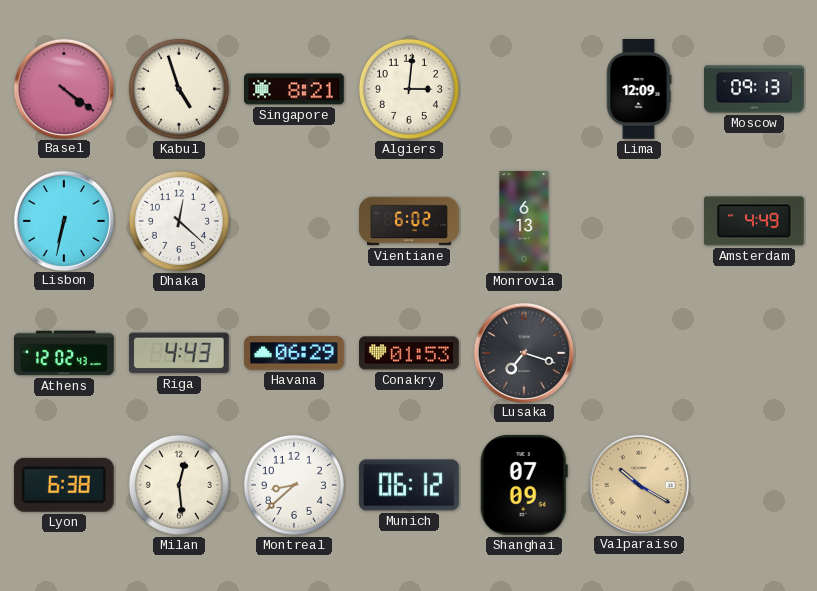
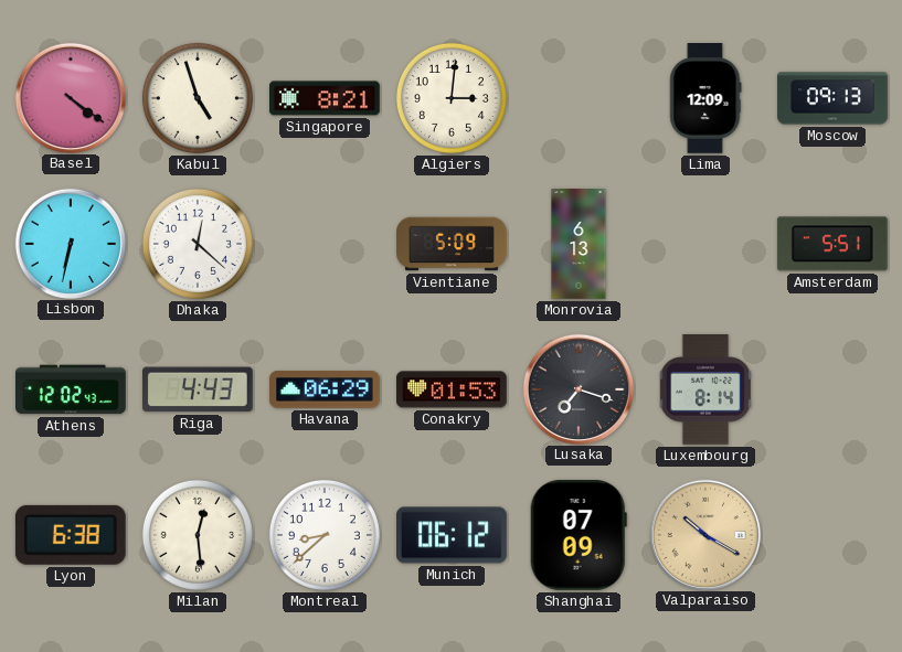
Vientiane: 6:02 -> 5:09 (452, 244)
Amsterdam: 4:49 -> 5:51 (832, 244)
Luxembourg: none -> 8:14 (705, 389)
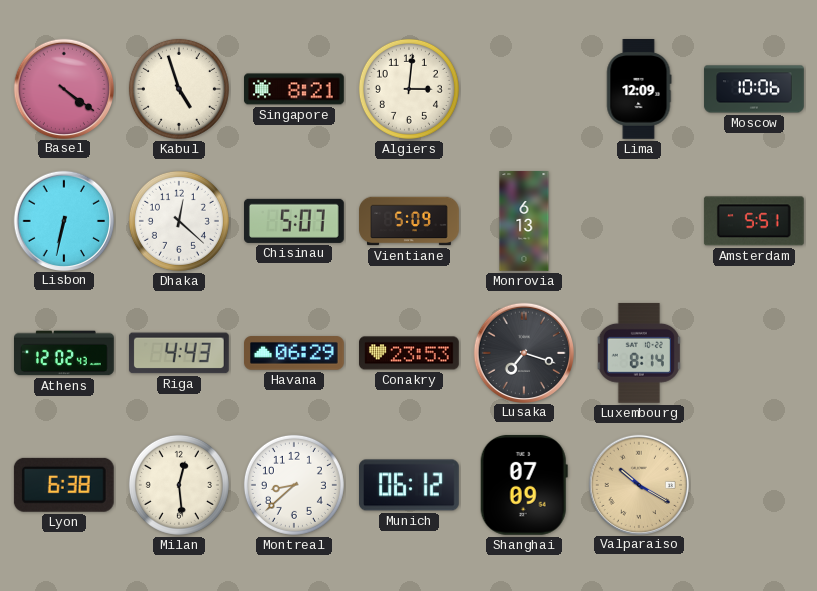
Moscow: 09:13 -> 10:06 (754, 89)
Chisinau: none -> 5:07 (295, 221)
Conakry: 01:53 -> 23:53 (410, 353)
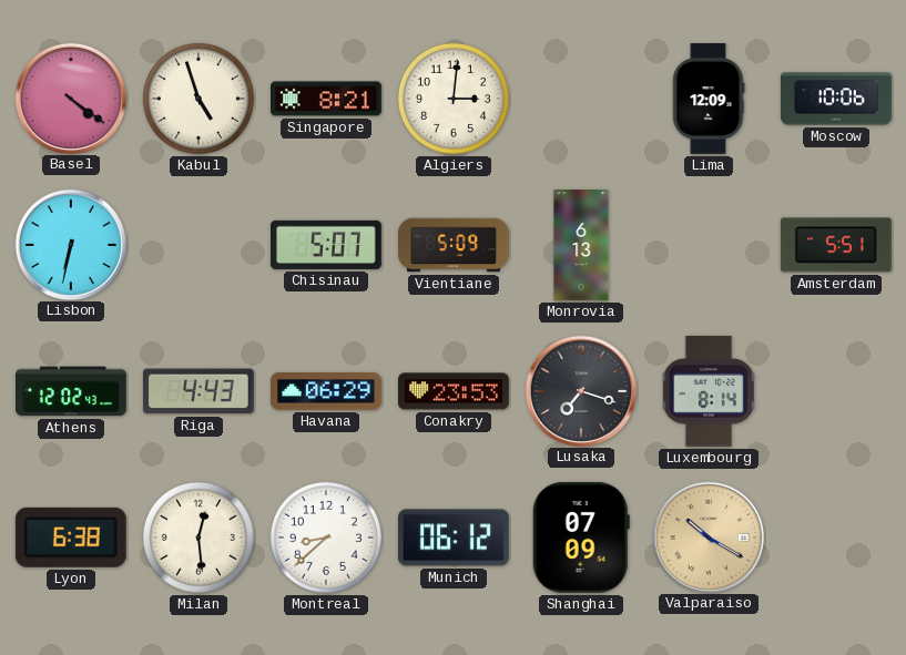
Dhaka: 12:22 -> none (179, 221)
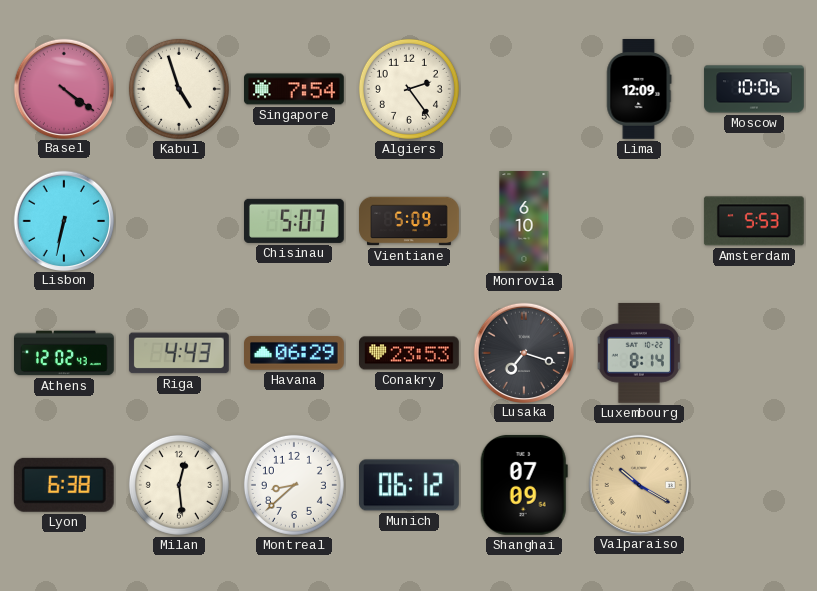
Singapore: 8:21 -> 7:54 (295, 89)
Algiers: 3:01 -> 2:24 (409, 89)
Monrovia: 6:13 -> 6:10 (524, 221)
Amsterdam: 5:51 -> 5:53 (754, 221)
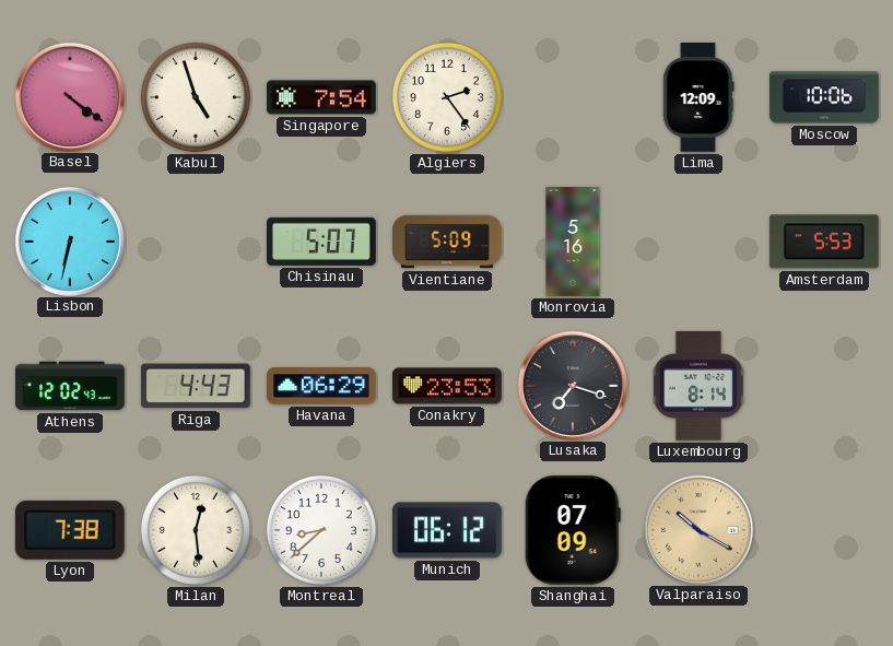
Monrovia: 6:10 -> 5:16 (573, 242)
Lyon: 6:38 -> 7:38 (70, 530)
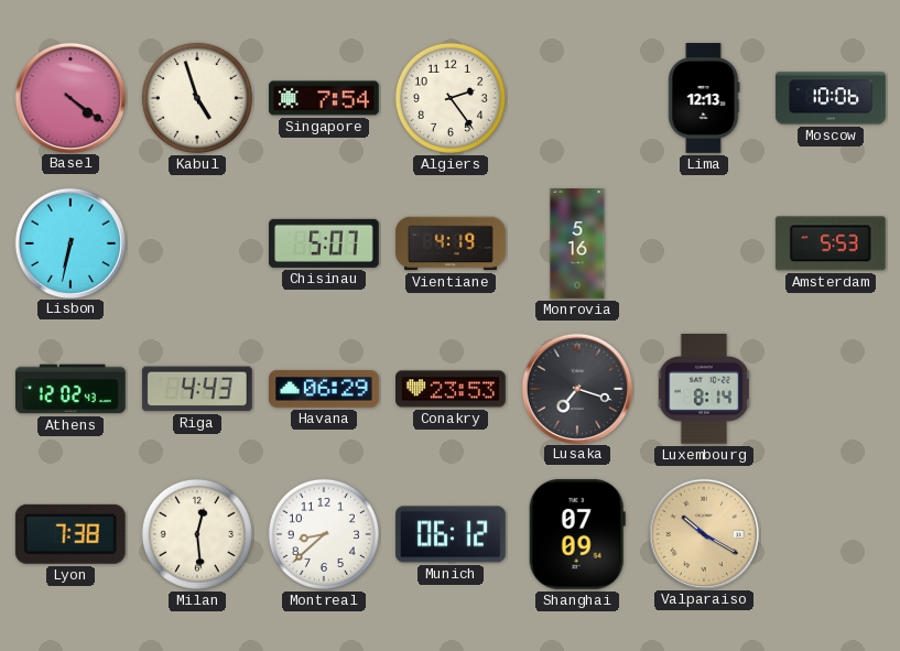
Lima: 12:09 -> 12:13 (704, 99)
Vientiane: 5:09 -> 4:19 (451, 243)
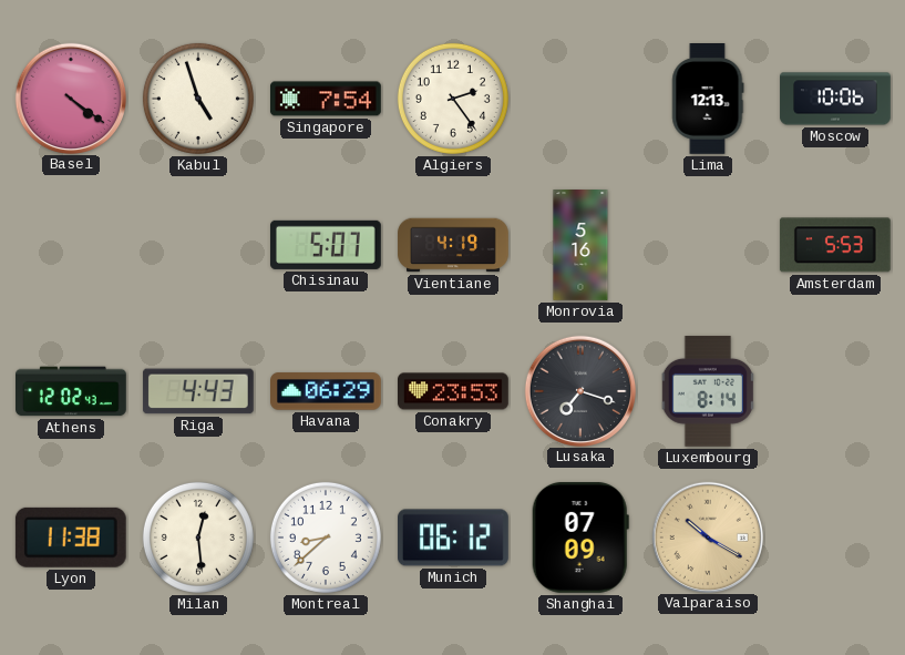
Lisbon: 6:32 -> none (69, 242)
Lyon: 7:38 -> 11:38 (71, 538)
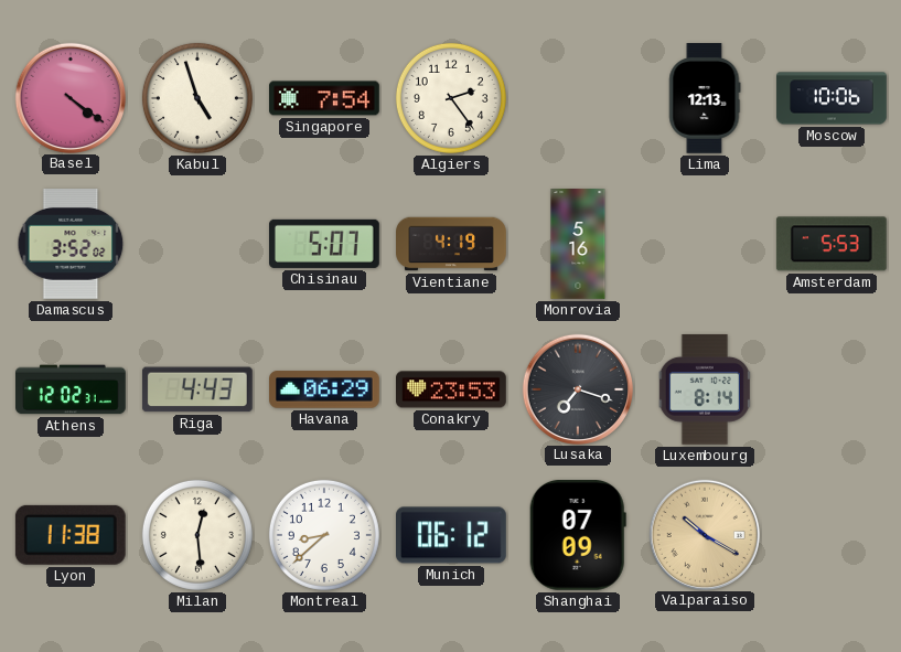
Damascus: none -> 3:52 (71, 245)
Athens: 12:02:43 -> 12:02:31 (72, 389)
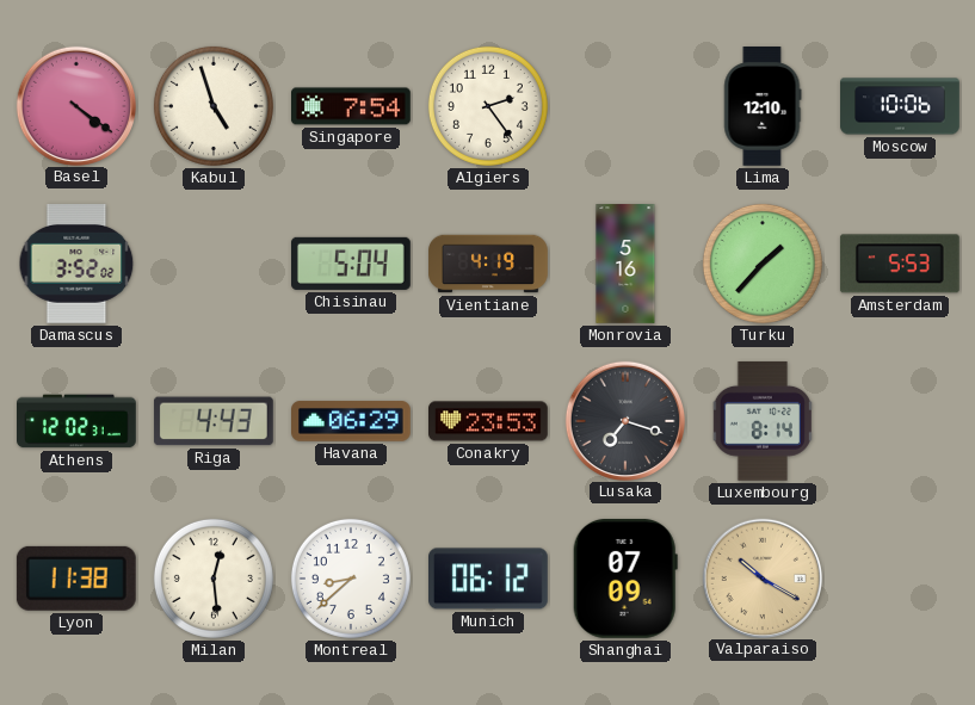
Lima: 12:13 -> 12:10 (763, 107)
Chisinau: 5:07 -> 5:04 (352, 264)
Turku: none -> 1:37 (763, 264)
